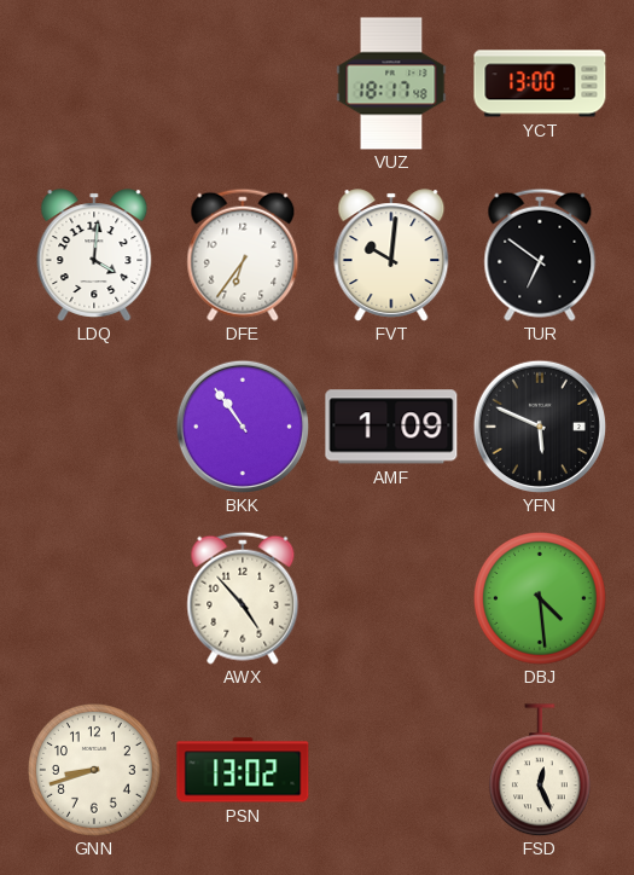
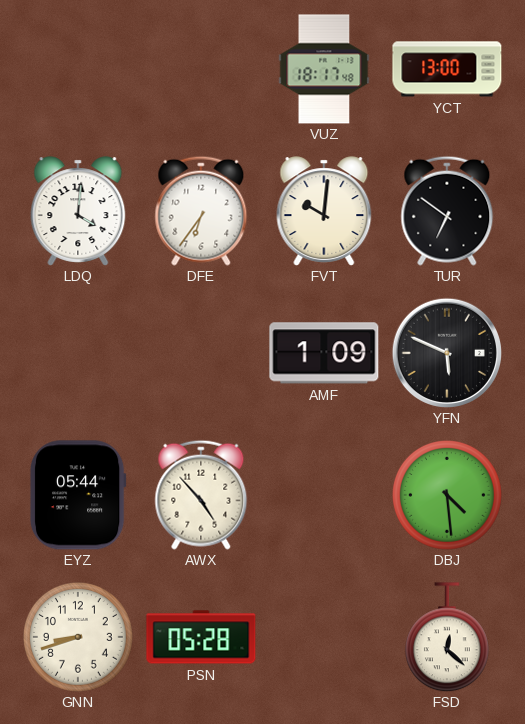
BKK: 10:54 -> none (242, 425)
EYZ: none -> 05:44 (78, 495)
PSN: 13:02 -> 05:28 (201, 637)
FSD: 12:26 -> 12:22 (447, 637)
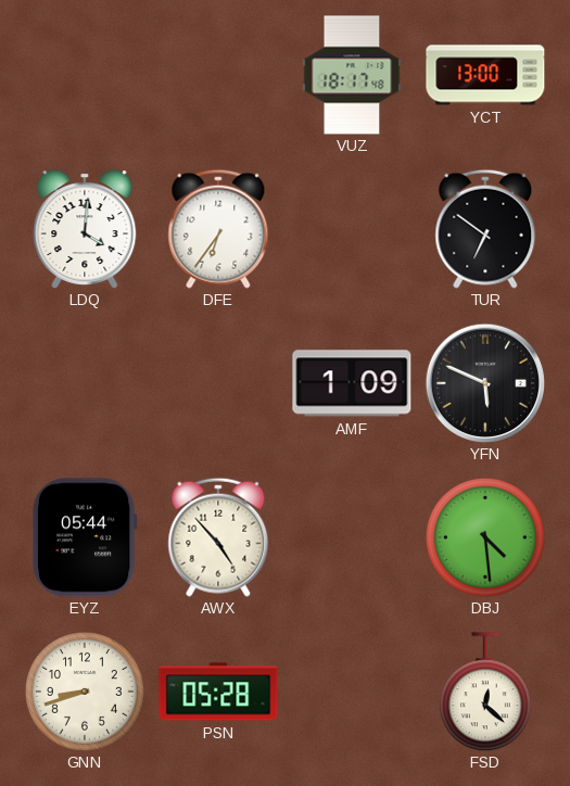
FVT: 10:01 -> none (324, 211)
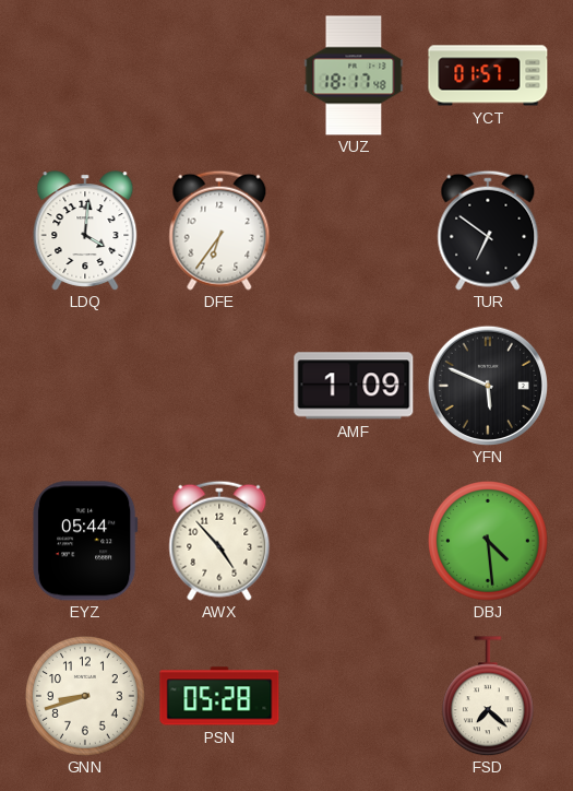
YCT: 13:00 -> 01:57 (488, 75)
FSD: 12:22 -> 7:22 (488, 696)
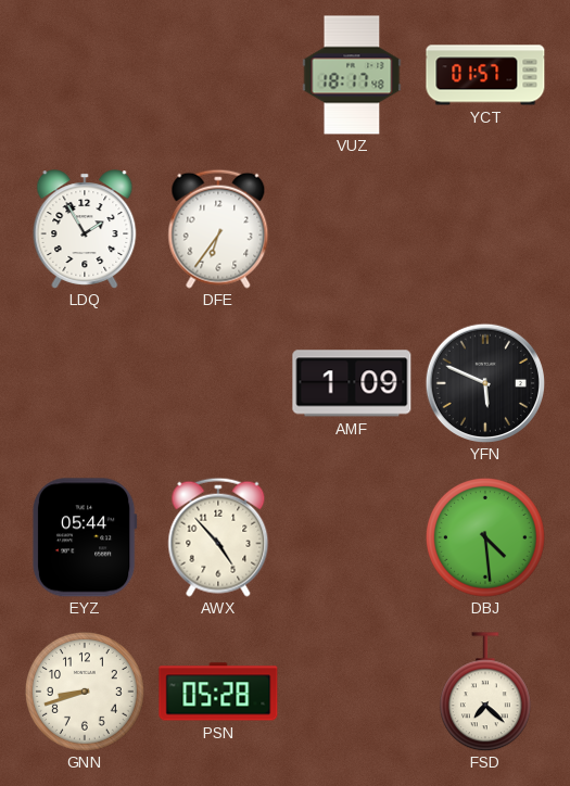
LDQ: 4:01 -> 1:55 (85, 229)
TUR: 6:51 -> none (488, 231)
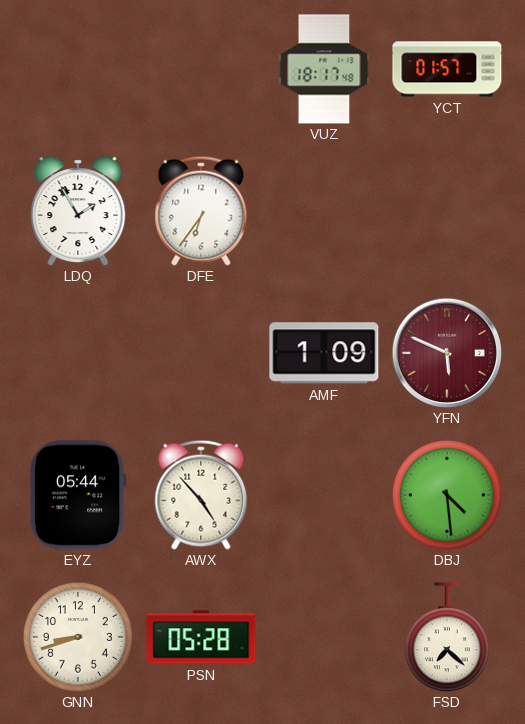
YFN dial: black -> burgundy (446, 352)
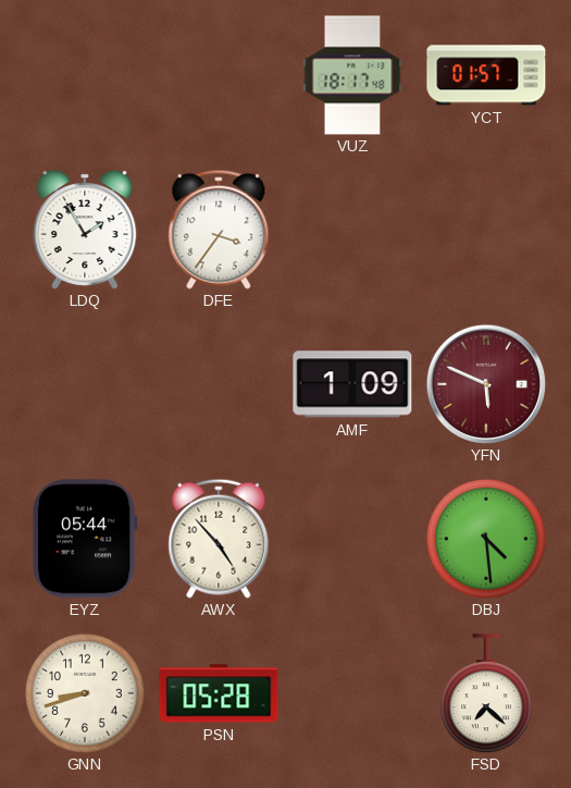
DFE: 6:36 -> 3:36 (219, 230)
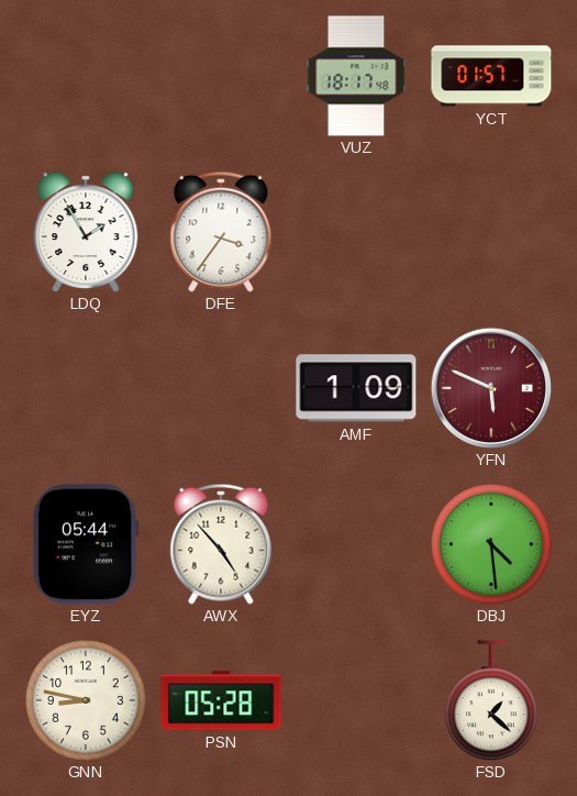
GNN: 8:42 -> 8:47 (87, 701)
FSD: 7:22 -> 1:22 (491, 700)
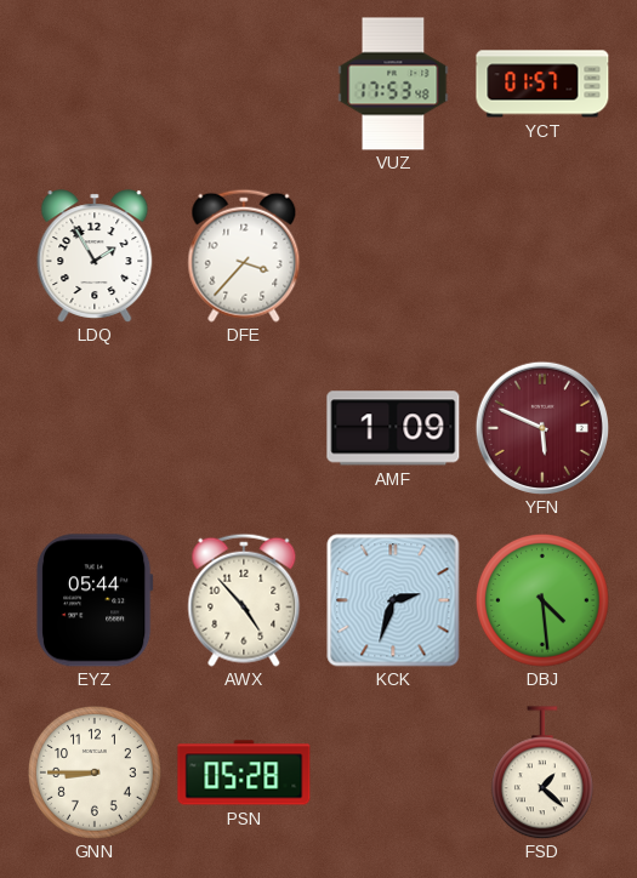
VUZ: 18:17 -> 17:53 (393, 84)
DFE: 3:36 -> 3:37 (244, 256)
KCK: none -> 2:33 (393, 600)
GNN: 8:47 -> 8:45 (96, 774)
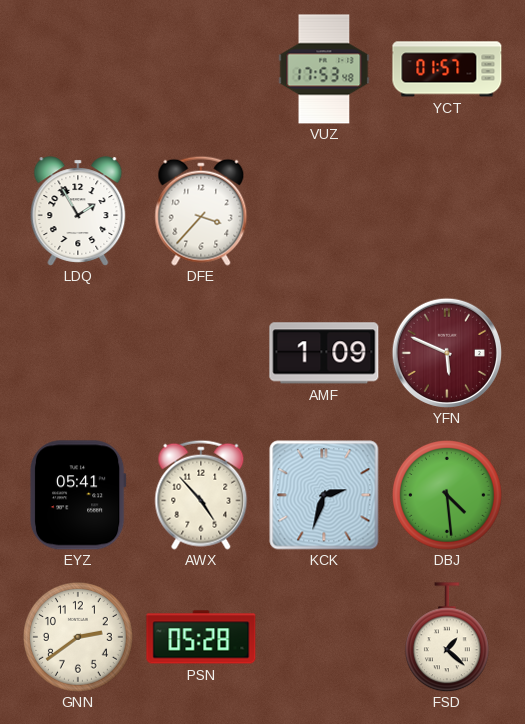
EYZ: 05:44 -> 05:41 (78, 495)
GNN: 8:45 -> 2:39 (79, 638)
